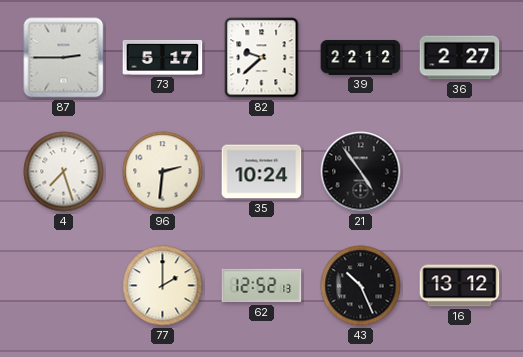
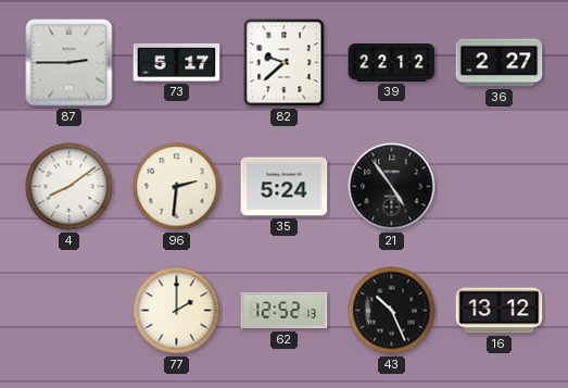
4: 7:27 -> 8:09 (70, 187)
35: 10:24 -> 5:24 (285, 187)
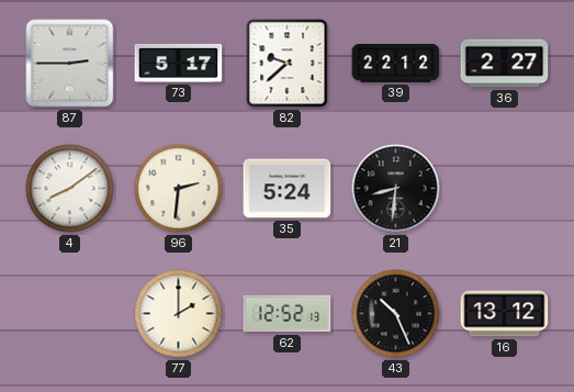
21: 4:54 -> 8:31 (396, 189)
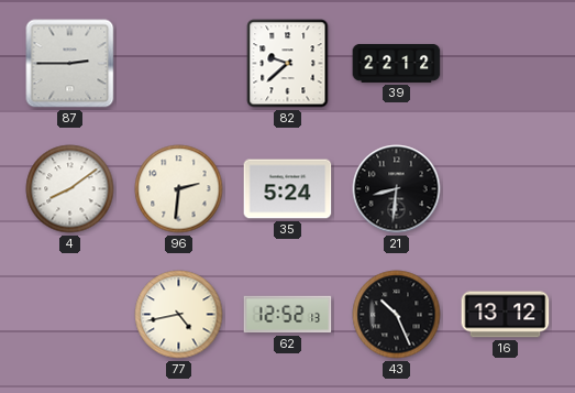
73: 5:17 -> none (179, 63)
36: 2:27 -> none (505, 64)
77: 2:00 -> 4:43 (179, 315)
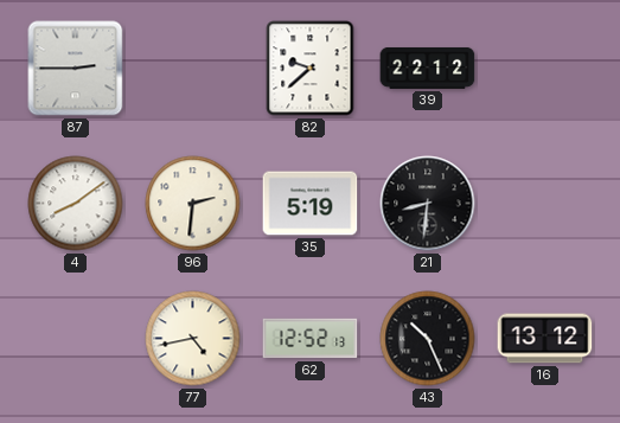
35: 5:24 -> 5:19 (311, 204)
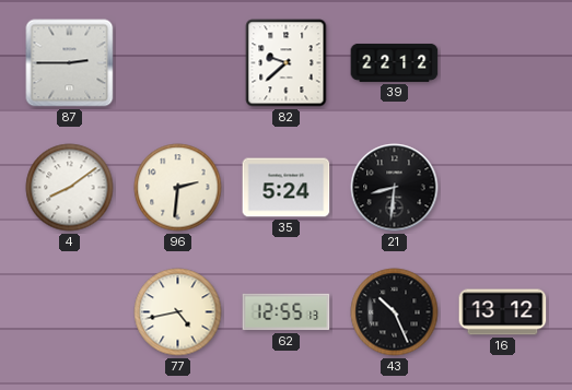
35: 5:19 -> 5:24 (287, 188)
62: 12:52 -> 12:55 (287, 312)
